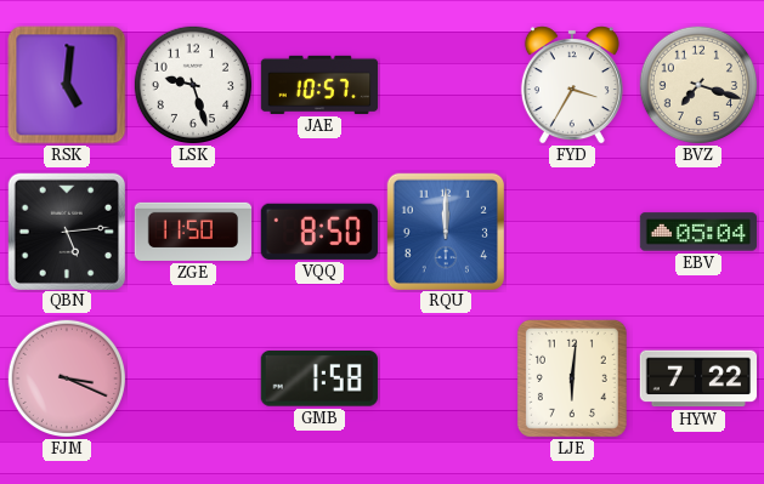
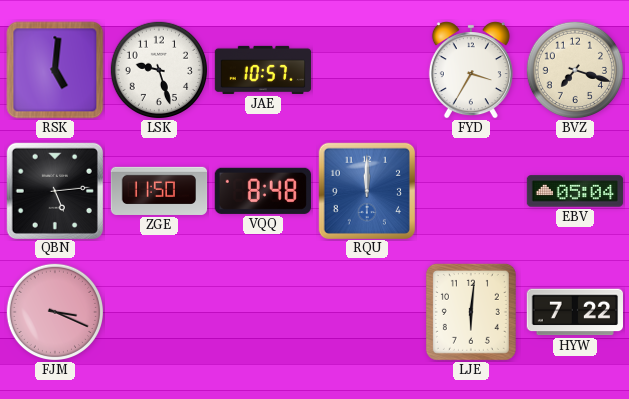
VQQ: 8:50 -> 8:48 (263, 191)
GMB: 1:58 -> none (319, 380)
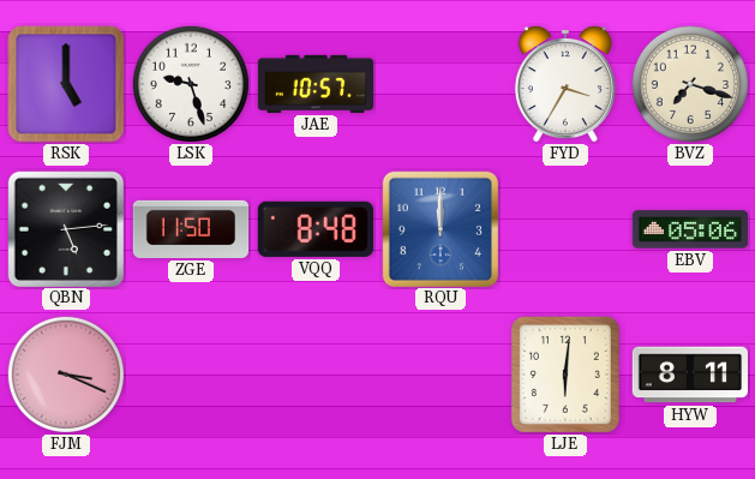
RSK: 5:01 -> 5:00 (66, 84)
EBV: 05:04 -> 05:06 (690, 229)
HYW: 7:22 -> 8:11 (689, 375)
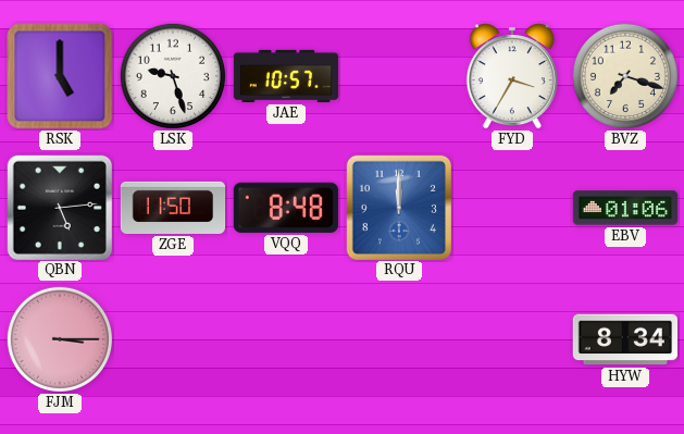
EBV: 05:06 -> 01:06 (625, 208)
FJM: 3:19 -> 3:15 (59, 338)
LJE: 6:01 -> none (565, 375)
HYW: 8:11 -> 8:34 (624, 339)
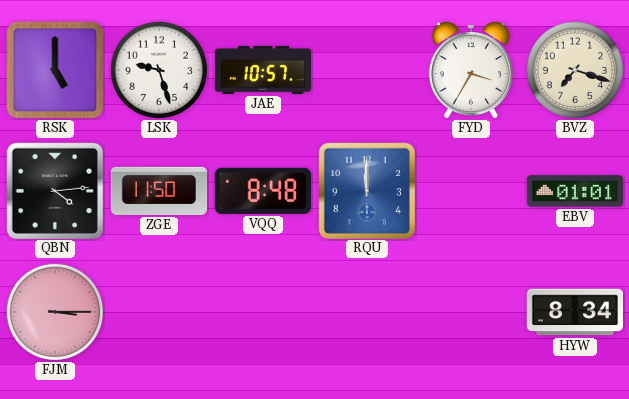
QBN: 5:14 -> 4:14 (54, 190)
EBV: 01:06 -> 01:01 (575, 191)
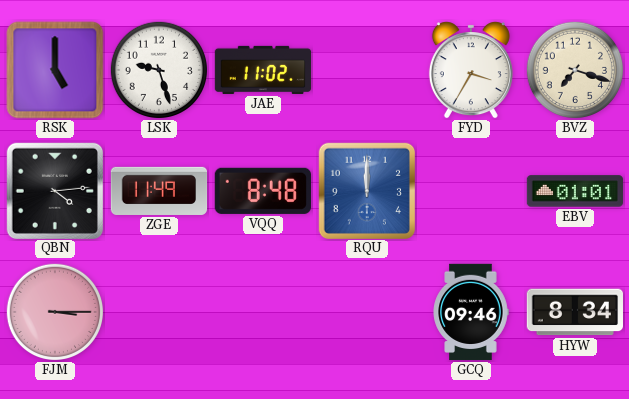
JAE: 10:57 -> 11:02 (263, 70)
ZGE: 11:50 -> 11:49 (159, 191)
GCQ: none -> 09:46 (471, 312)
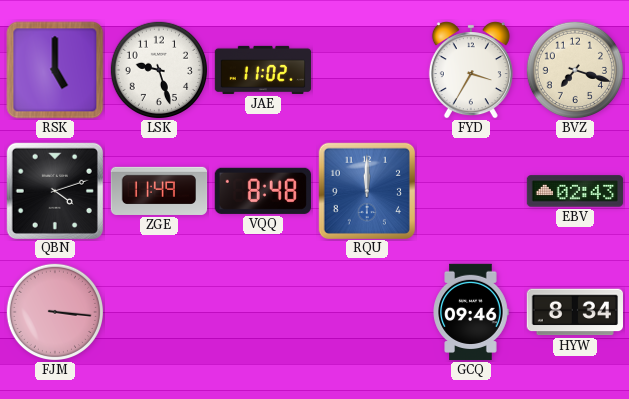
QBN: 4:14 -> 4:12 (54, 190)
EBV: 01:01 -> 02:43 (575, 191)
FJM: 3:15 -> 3:16 (54, 311)
